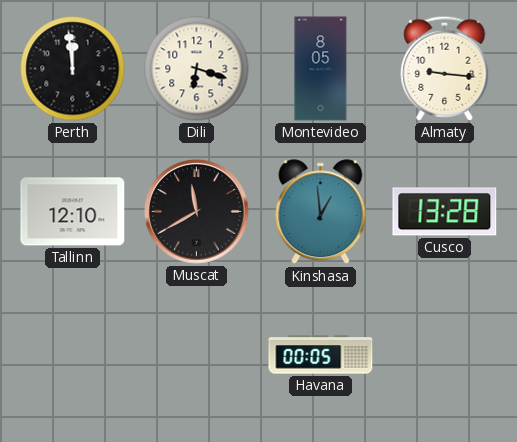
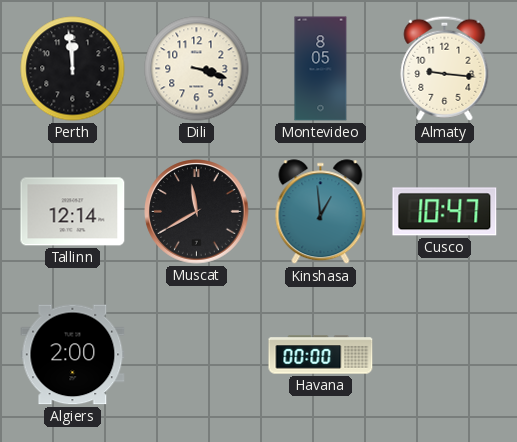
Dili: 6:18 -> 3:18 (197, 69)
Tallinn: 12:10 -> 12:14 (73, 212)
Cusco: 13:28 -> 10:47 (445, 212)
Algiers: none -> 2:00 (73, 355)
Havana: 00:05 -> 00:00 (321, 355)
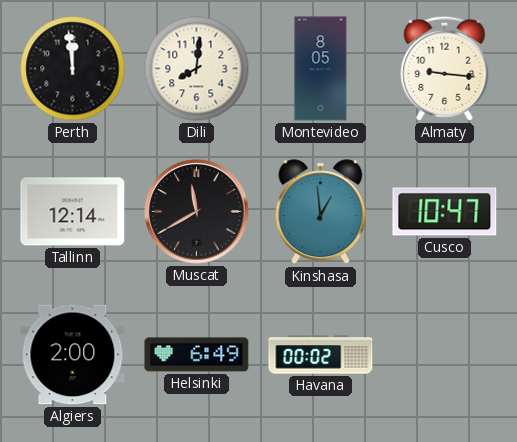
Dili: 3:18 -> 8:01 (197, 69)
Helsinki: none -> 6:49 (197, 355)
Havana: 00:00 -> 00:02 (321, 355)
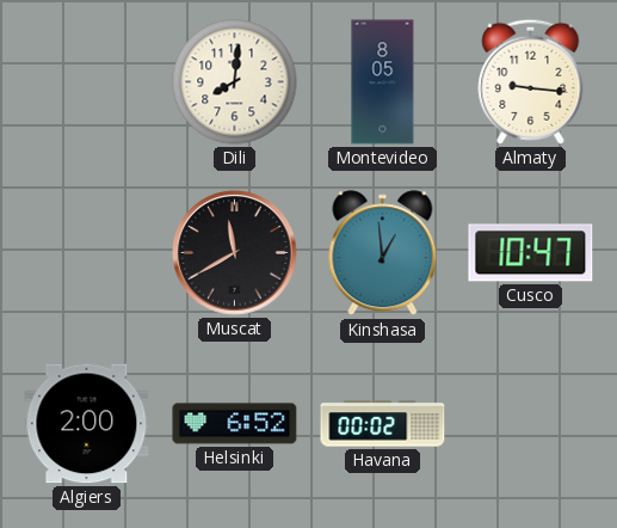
Perth: 11:59 -> none (73, 69)
Tallinn: 12:14 -> none (73, 212)
Helsinki: 6:49 -> 6:52 (235, 424)
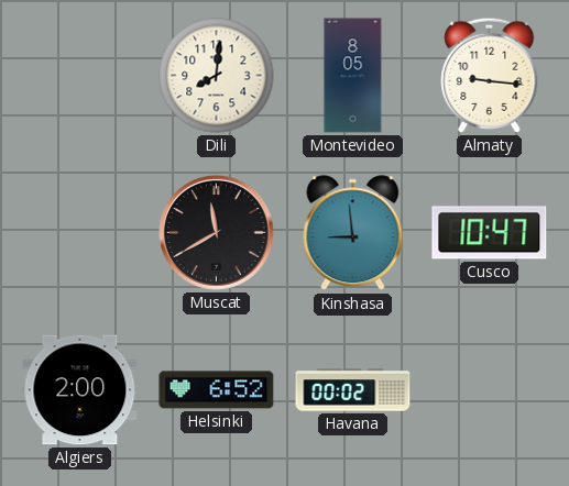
Kinshasa: 12:59 -> 8:59 (353, 233)
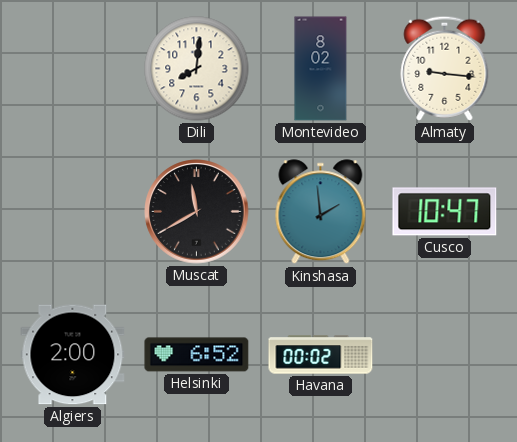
Montevideo: 8:05 -> 8:02 (321, 69)
Kinshasa: 8:59 -> 1:59 (321, 212)
